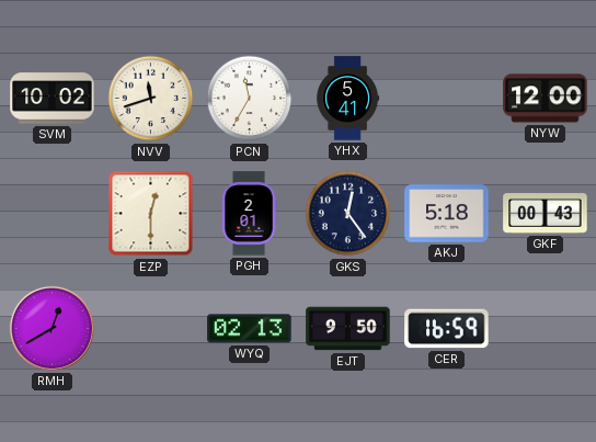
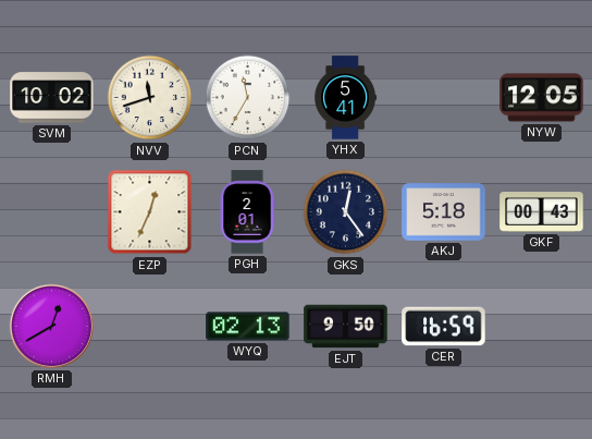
NYW: 12:00 -> 12:05 (542, 98)
EZP: 12:30 -> 12:34 (150, 212)
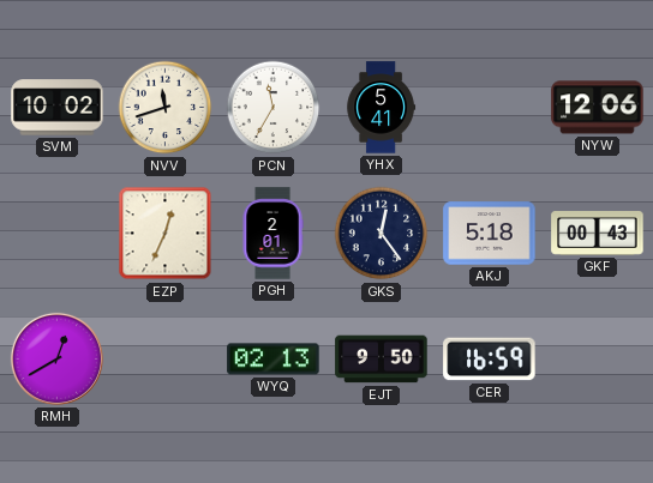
NYW: 12:05 -> 12:06 (598, 108)
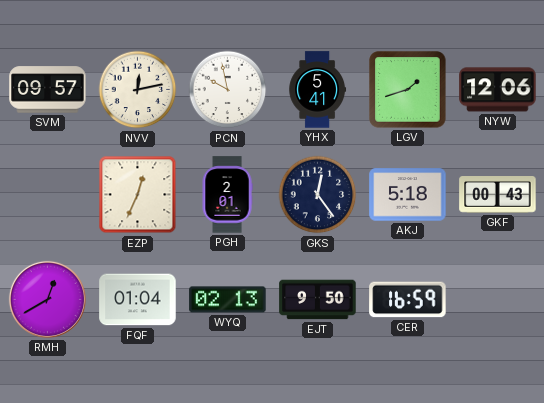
SVM: 10:02 -> 09:57 (48, 90)
NVV: 11:42 -> 12:13 (138, 90)
PCN: 11:35 -> 9:58 (228, 90)
LGV: none -> 1:42 (408, 90)
FQF: none -> 01:04 (138, 300)
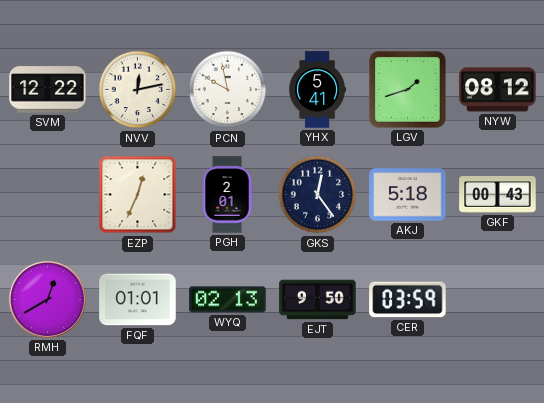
SVM: 09:57 -> 12:22 (48, 90)
NYW: 12:06 -> 08:12 (498, 90)
FQF: 01:04 -> 01:01 (138, 300)
CER: 16:59 -> 03:59 (408, 300)
